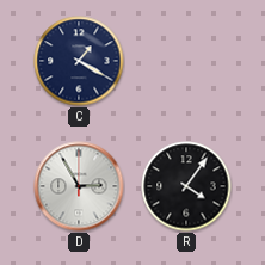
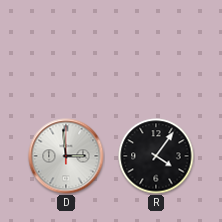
C: 1:20 -> none (79, 61)
D: 2:55 -> 2:59 (66, 156)
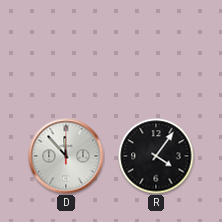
D: 2:59 -> 11:53 (66, 156)
